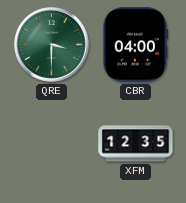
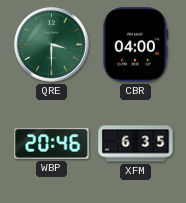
WBP: none -> 20:46 (52, 144)
XFM: 12:35 -> 6:35 (136, 144)
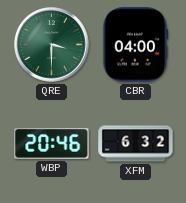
XFM: 6:35 -> 6:32 (136, 144)
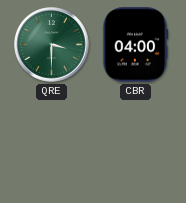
WBP: 20:46 -> none (52, 144)
XFM: 6:32 -> none (136, 144)
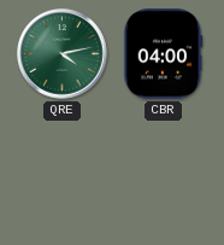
QRE: 3:30 -> 4:13 (63, 54)
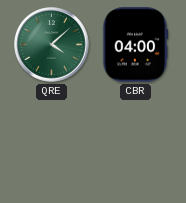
QRE: 4:13 -> 4:08 (52, 45)
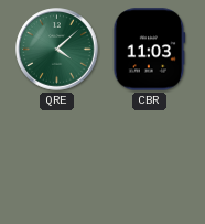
CBR: 04:00 -> 11:03 (150, 50)
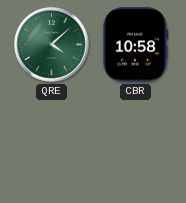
CBR: 11:03 -> 10:58 (136, 45)
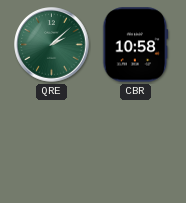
QRE: 4:08 -> 2:08 (52, 45)
